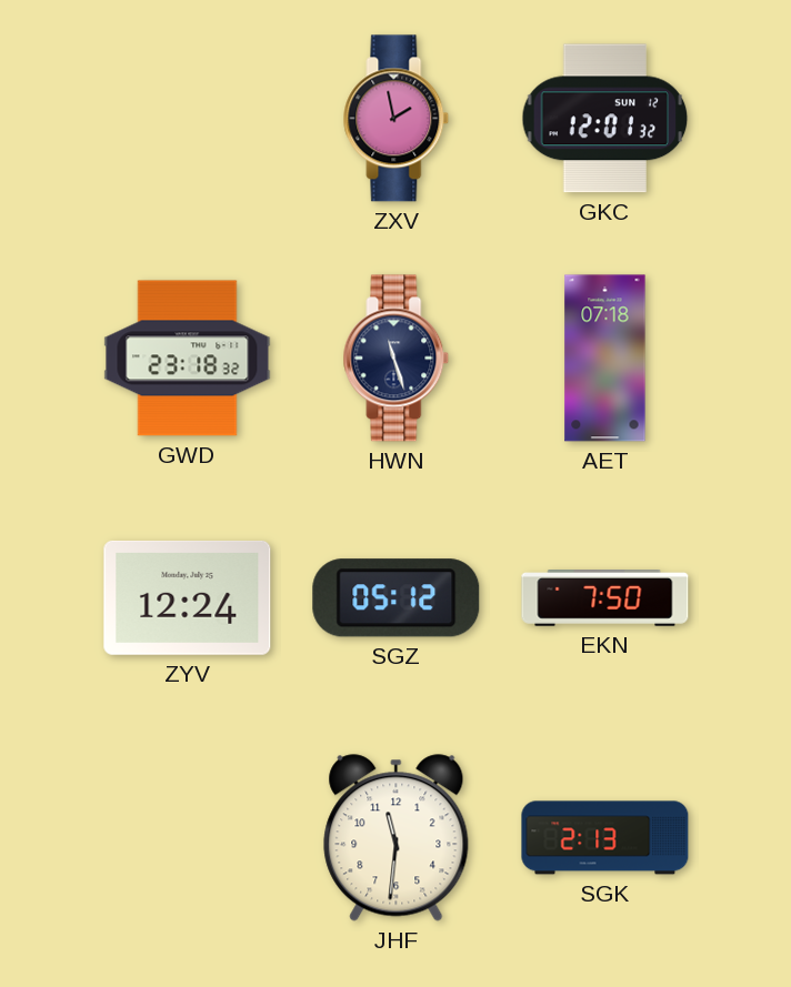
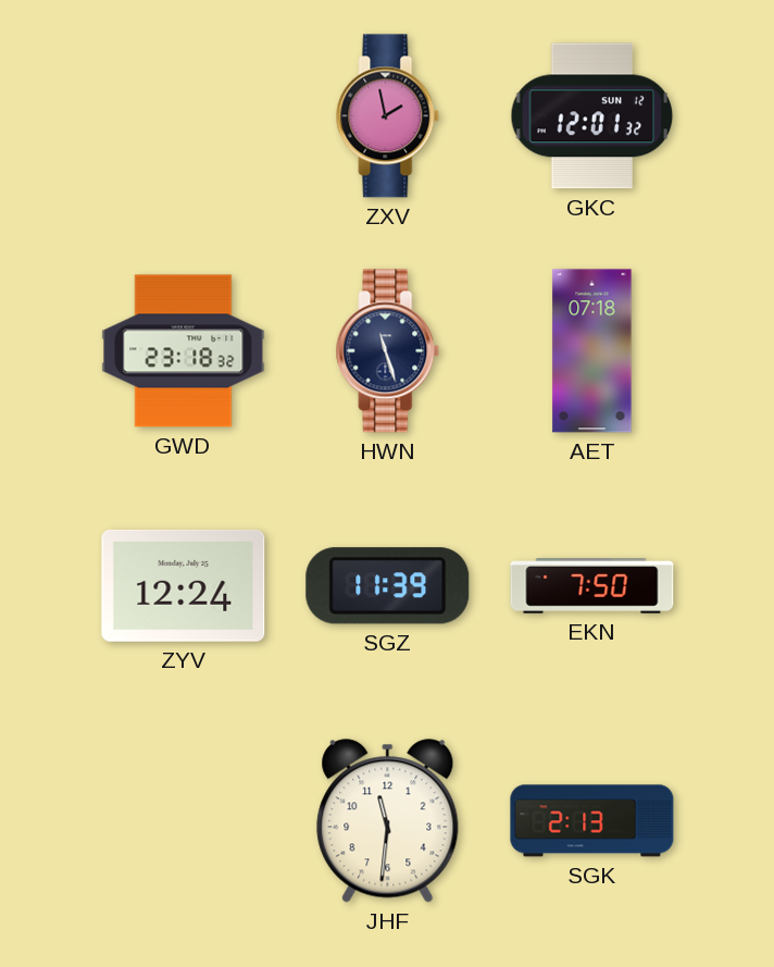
SGZ: 05:12 -> 11:39 (388, 586)
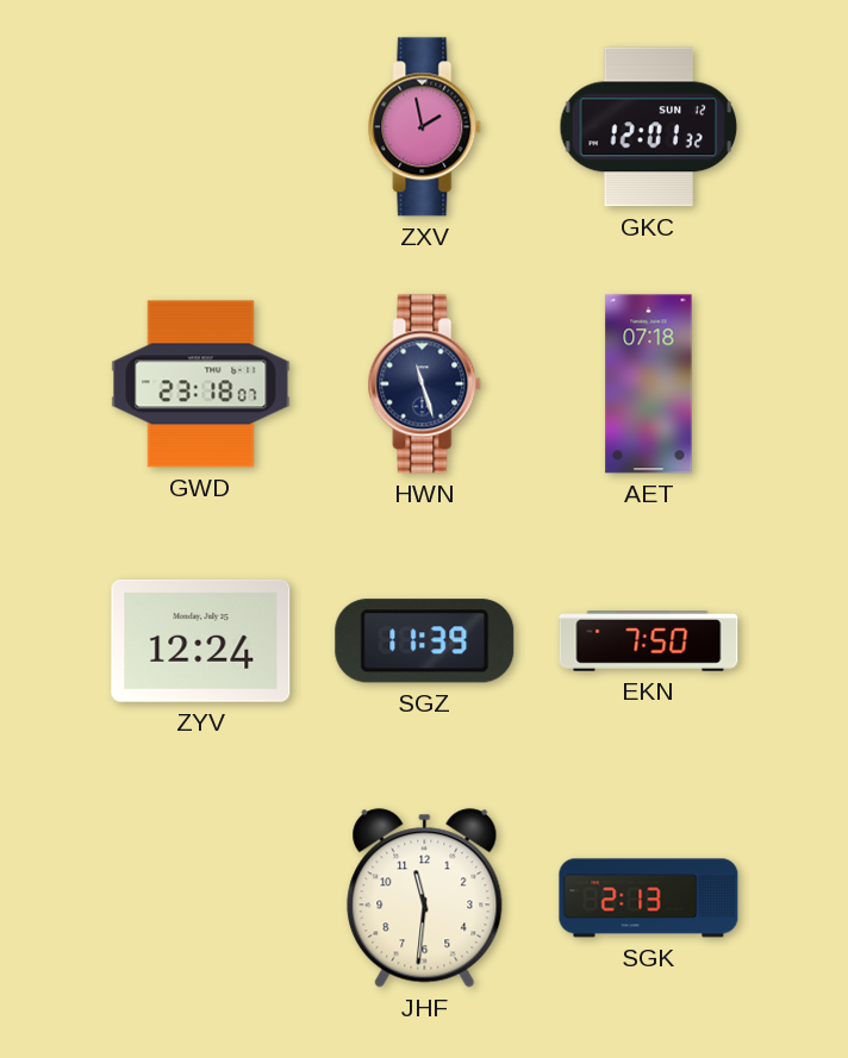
GWD: 23:18:32 -> 23:18:07 (201, 384)
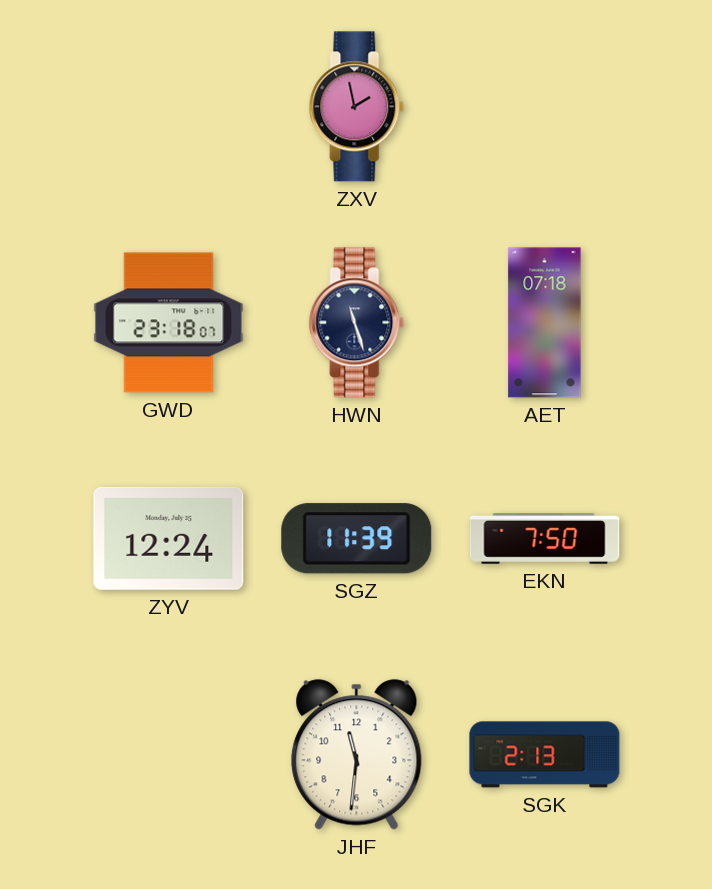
GKC: 12:01 -> none (649, 127)
